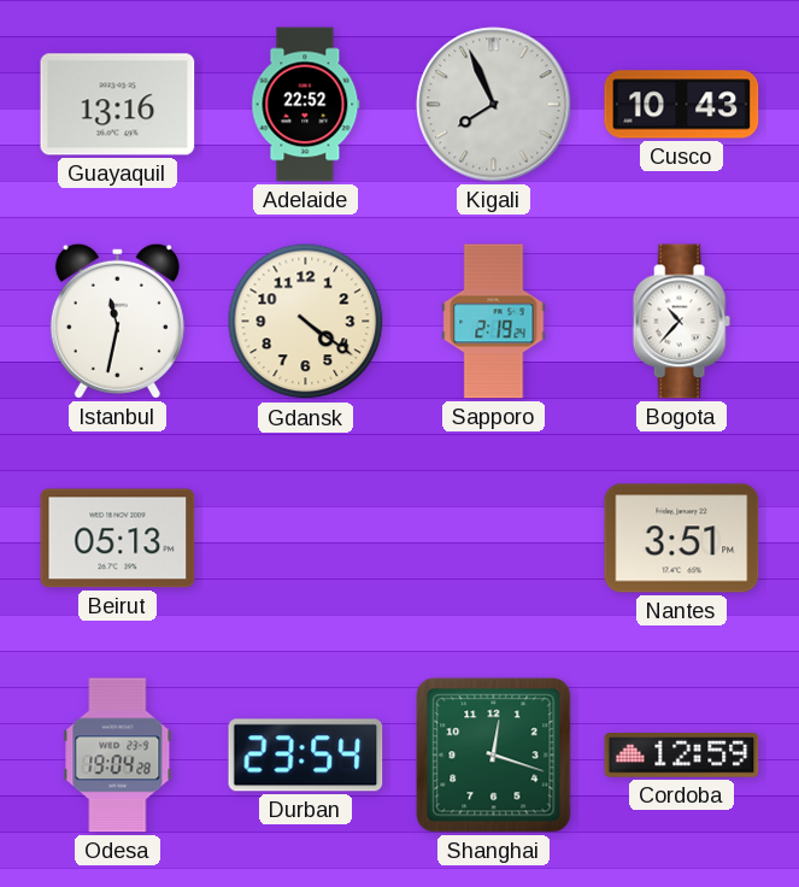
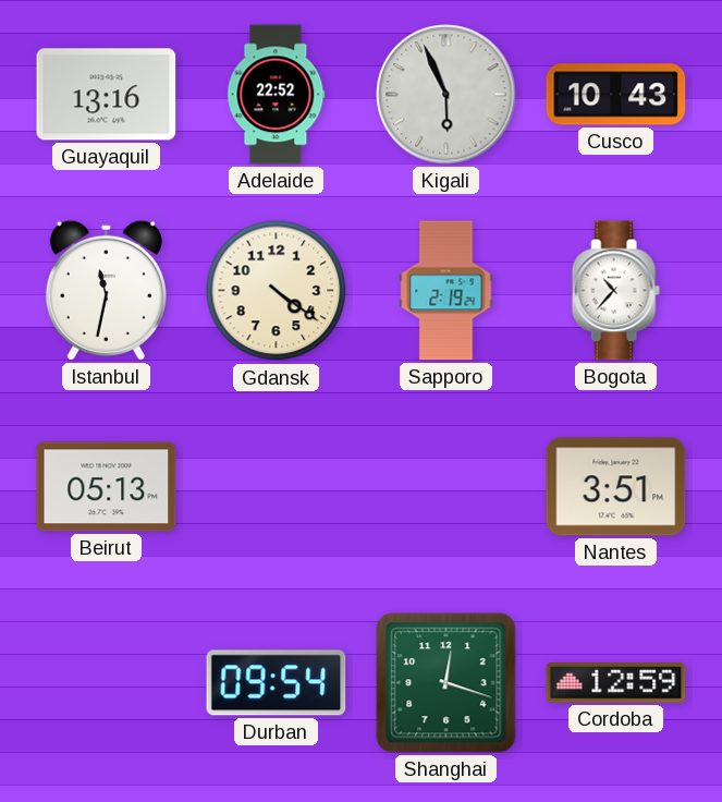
Kigali: 7:56 -> 5:56 (446, 95)
Odesa: 19:04 -> none (118, 756)
Durban: 23:54 -> 09:54 (277, 683)
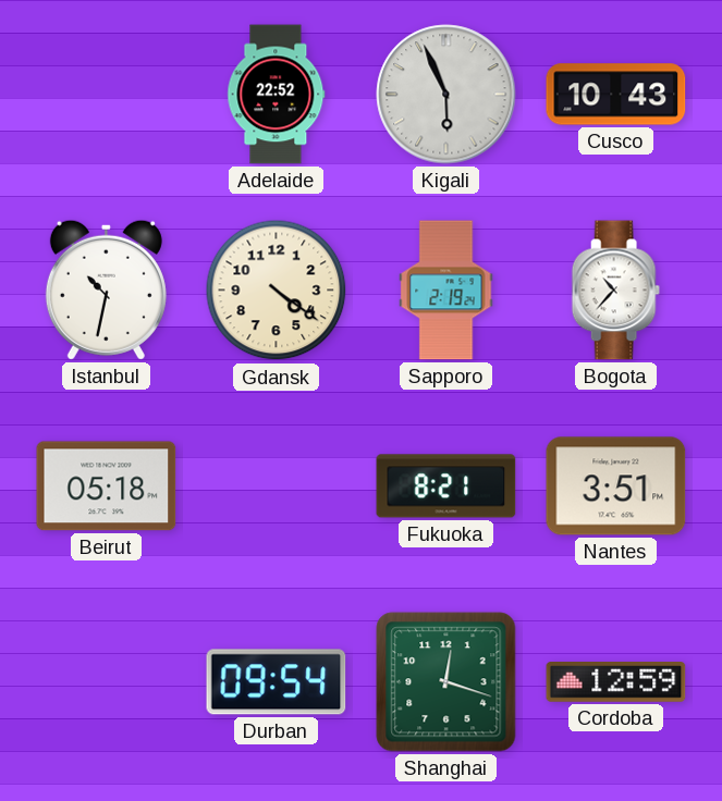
Guayaquil: 13:16 -> none (107, 95)
Istanbul: 11:32 -> 10:32 (106, 289)
Beirut: 05:13 -> 05:18 (107, 486)
Fukuoka: none -> 8:21 (446, 486)
